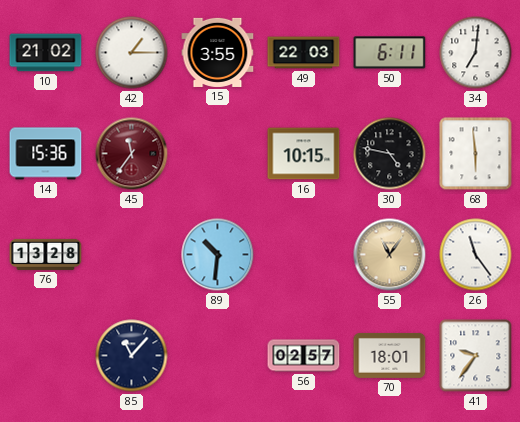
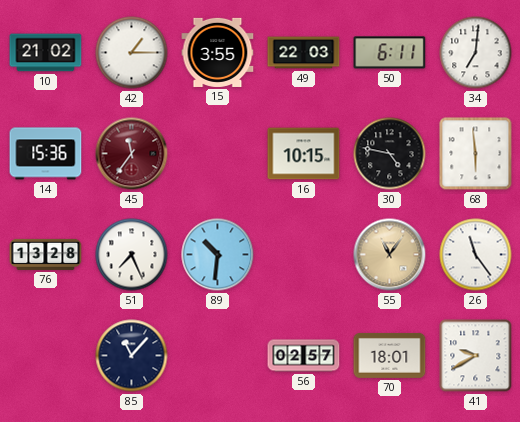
51: none -> 7:26 (132, 255)
41: 9:36 -> 9:40 (476, 356)
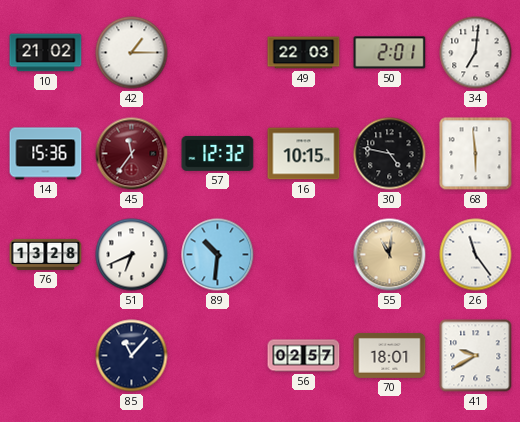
15: 3:55 -> none (218, 52)
50: 6:11 -> 2:01 (390, 53)
57: none -> 12:32 (218, 153)
51: 7:26 -> 6:41 (132, 255)
55: 11:06 -> 11:01 (390, 255)
